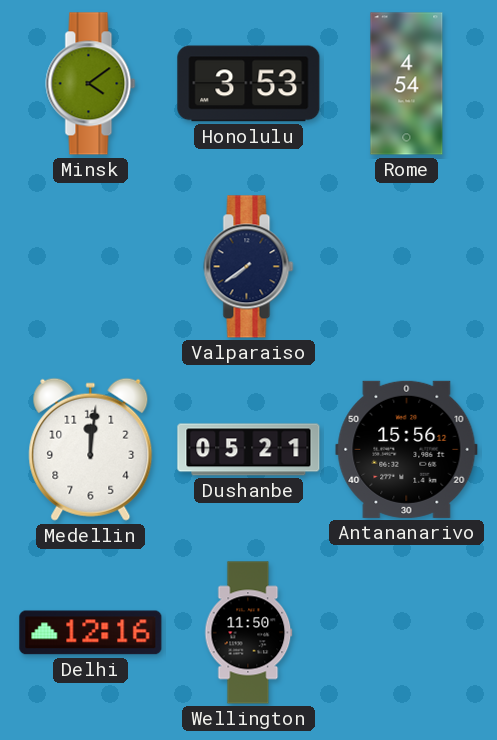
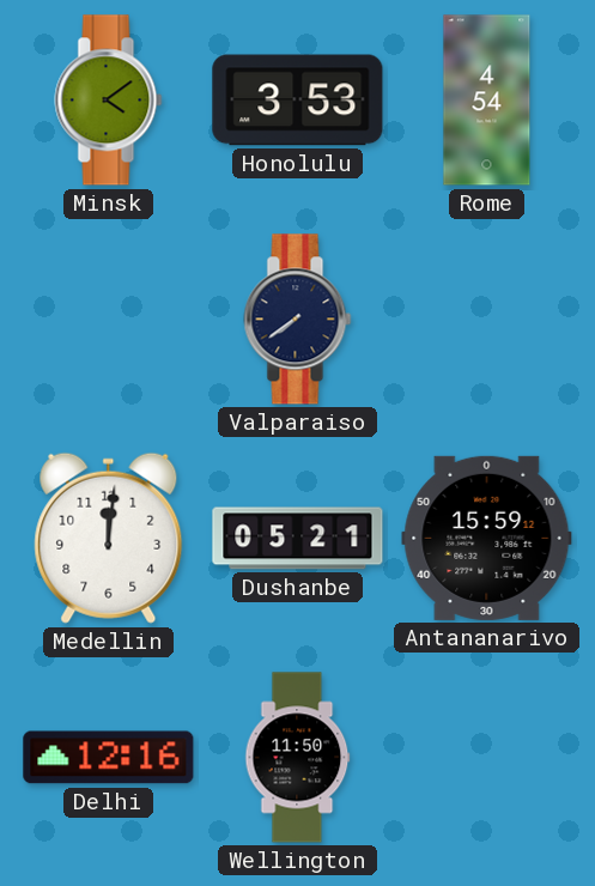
Antananarivo: 15:56 -> 15:59 (487, 538)
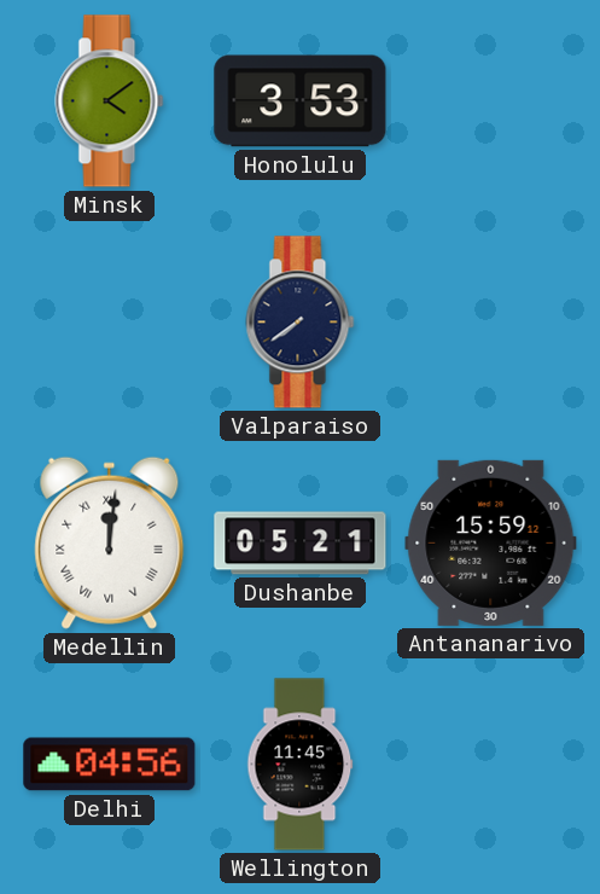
Rome: 4:54 -> none (487, 101)
Medellin numerals: Arabic -> Roman (110, 542)
Delhi: 12:16 -> 04:56 (110, 765)
Wellington: 11:50 -> 11:45 (301, 765)
